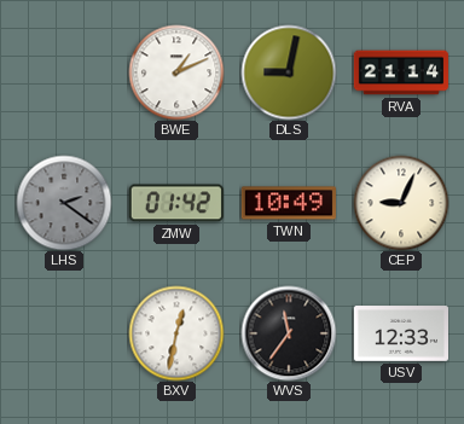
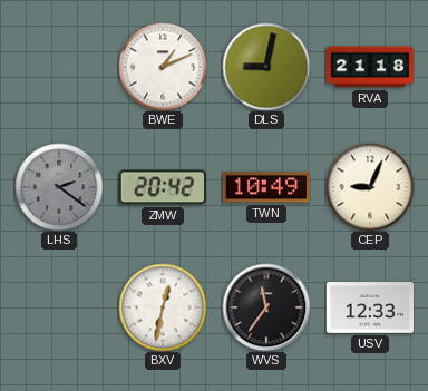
RVA: 21:14 -> 21:18 (369, 67)
ZMW: 01:42 -> 20:42 (163, 187)
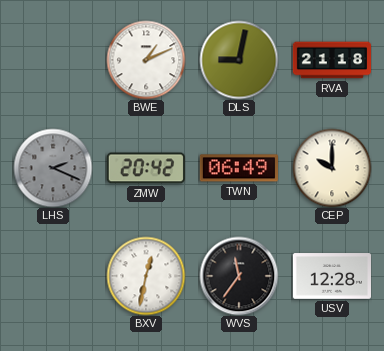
LHS: 2:21 -> 2:19 (53, 168)
TWN: 10:49 -> 06:49 (239, 168)
CEP: 9:04 -> 10:00 (332, 168)
USV: 12:33 -> 12:28 (331, 276)
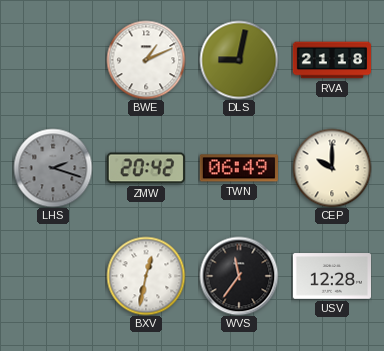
LHS: 2:19 -> 2:18 (53, 168)
